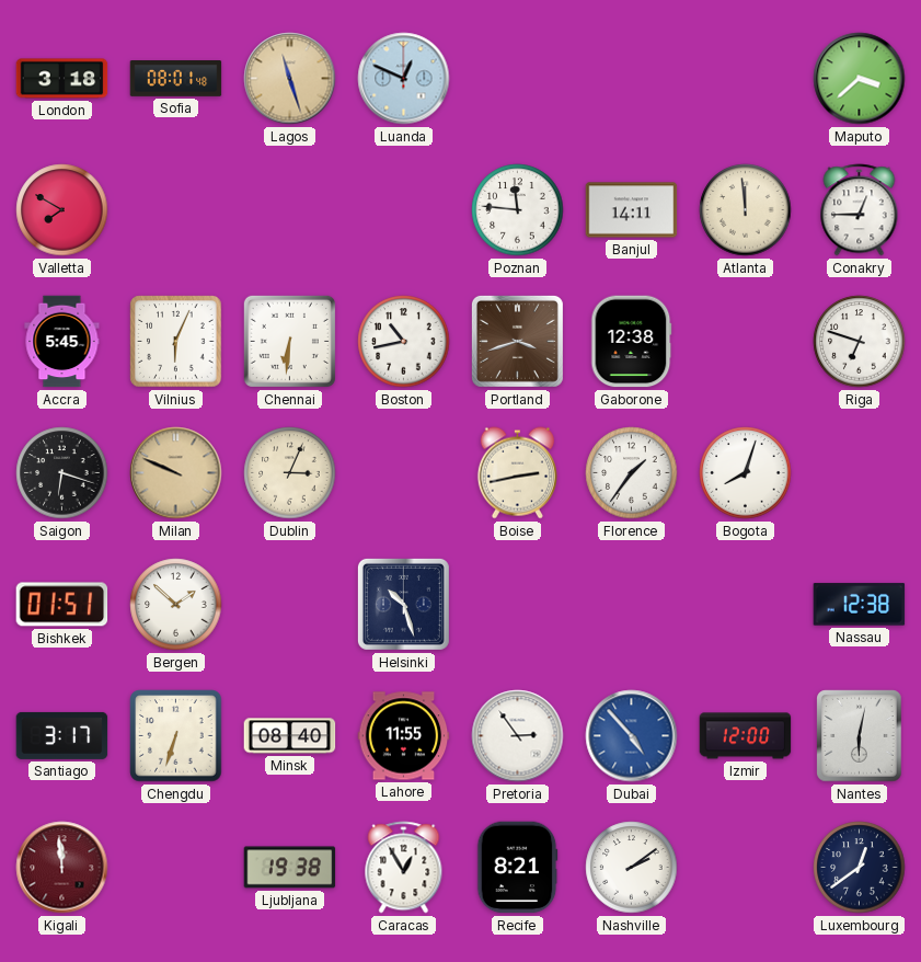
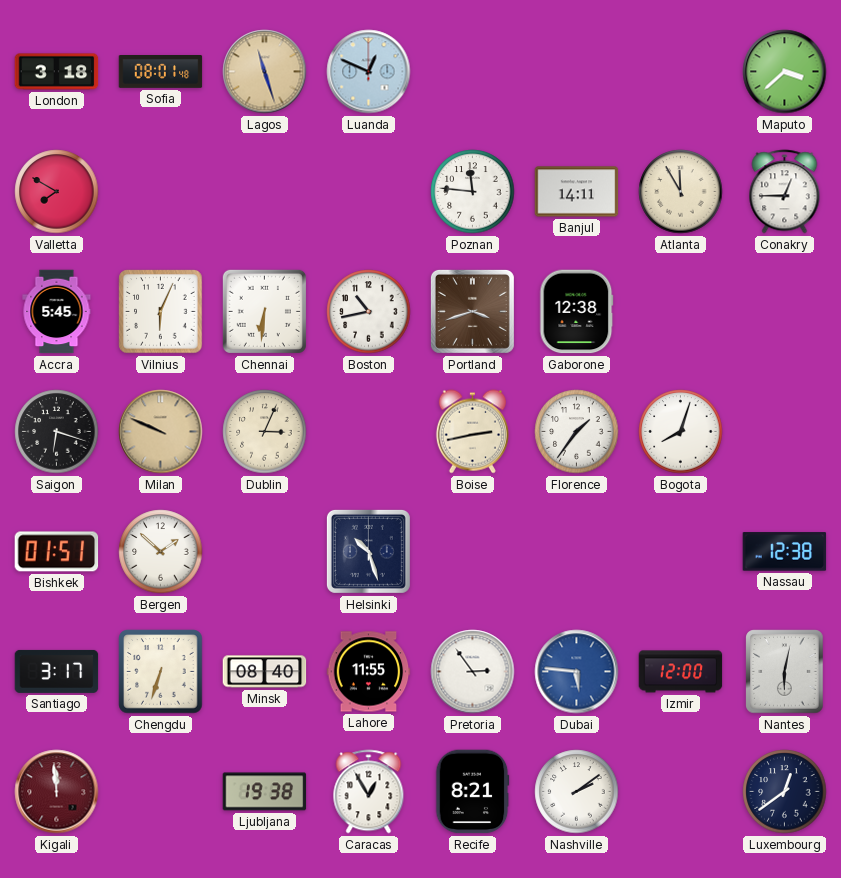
Atlanta: 11:59 -> 11:55 (681, 192)
Riga: 6:48 -> none (860, 342)
Dubai: 4:53 -> 5:46 (577, 672)
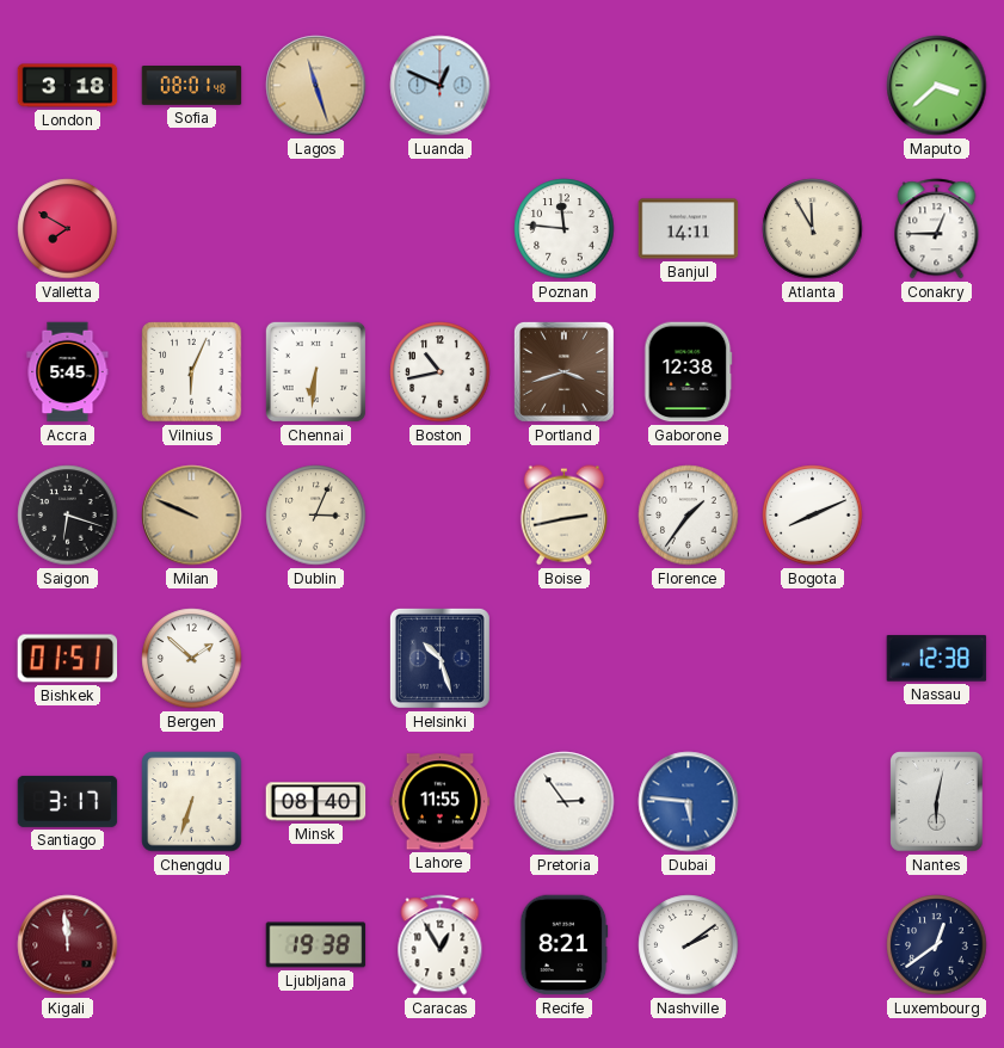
Bogota: 8:03 -> 8:11 (813, 516)
Izmir: 12:00 -> none (681, 672)
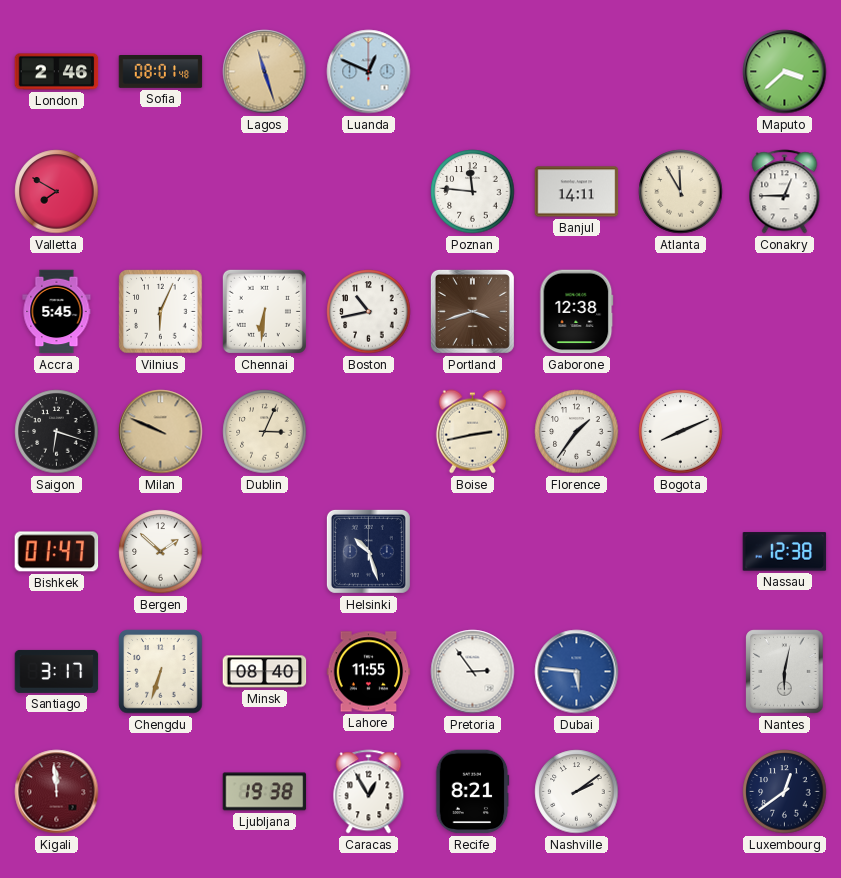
London: 3:18 -> 2:46 (57, 72)
Bishkek: 01:51 -> 01:47 (57, 552)
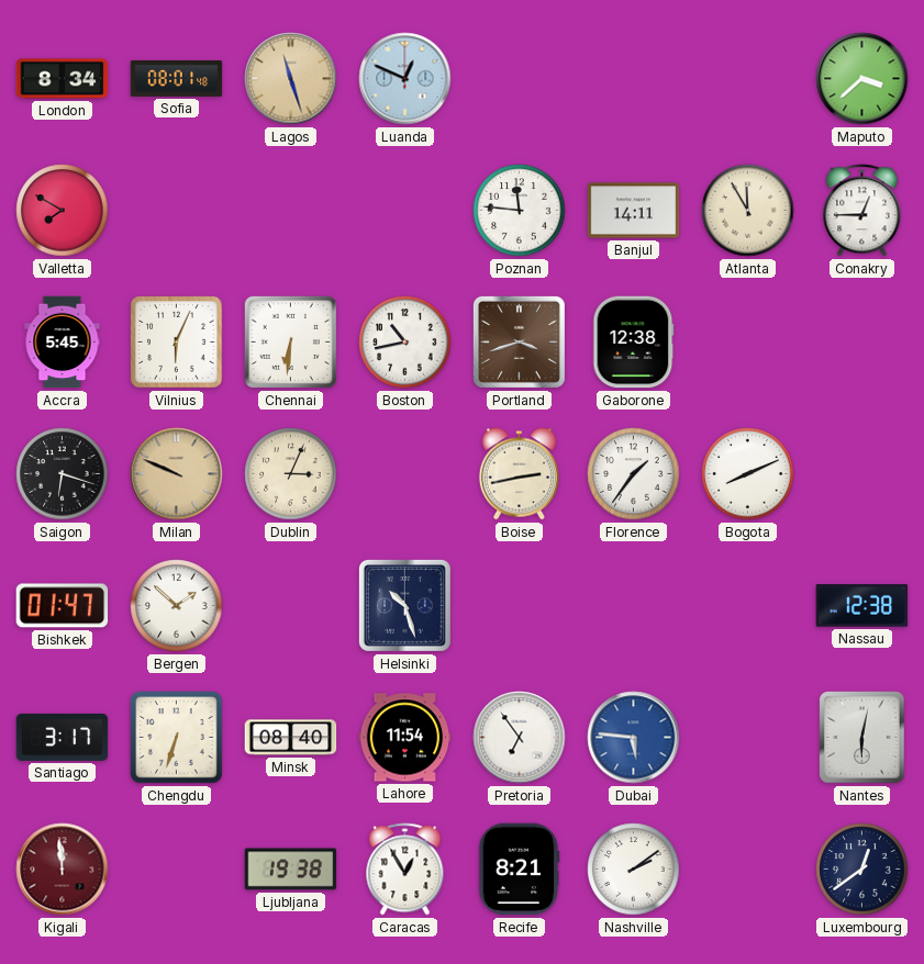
London: 2:46 -> 8:34 (63, 79)
Lahore: 11:55 -> 11:54 (405, 738)
Pretoria: 2:54 -> 6:54 (520, 738)
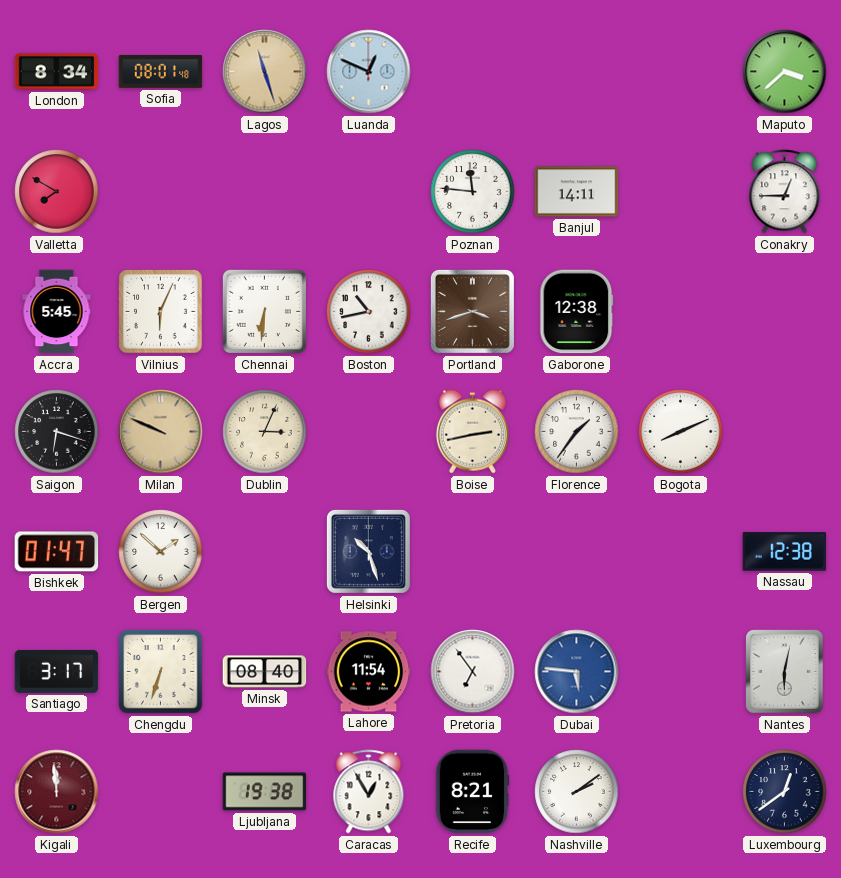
Atlanta: 11:55 -> none (748, 211)
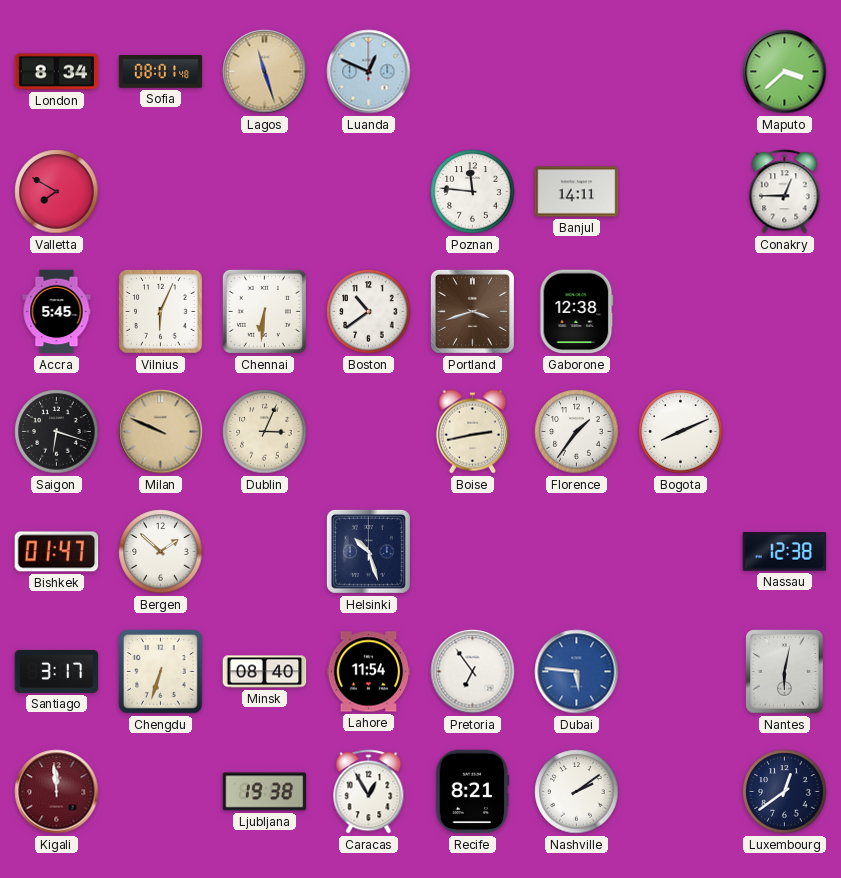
Boston: 10:43 -> 10:39 (369, 312)
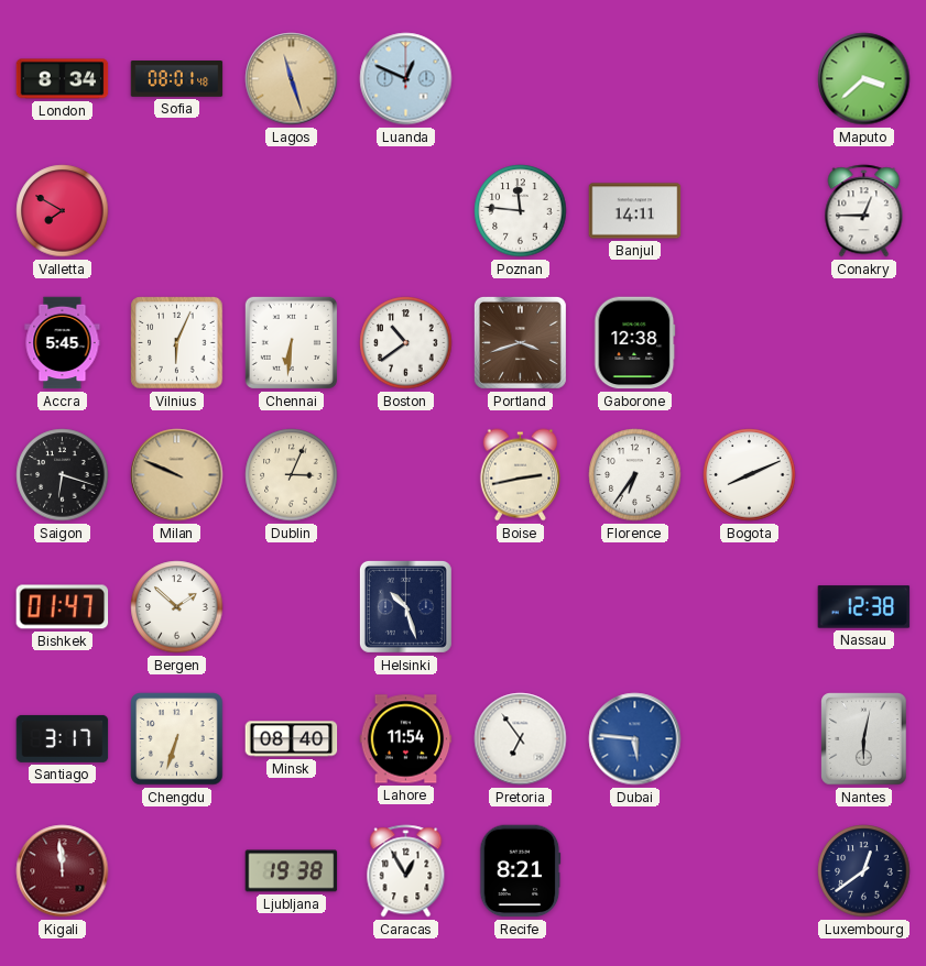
Florence: 1:36 -> 6:36 (635, 475)
Nashville: 2:09 -> none (577, 792)
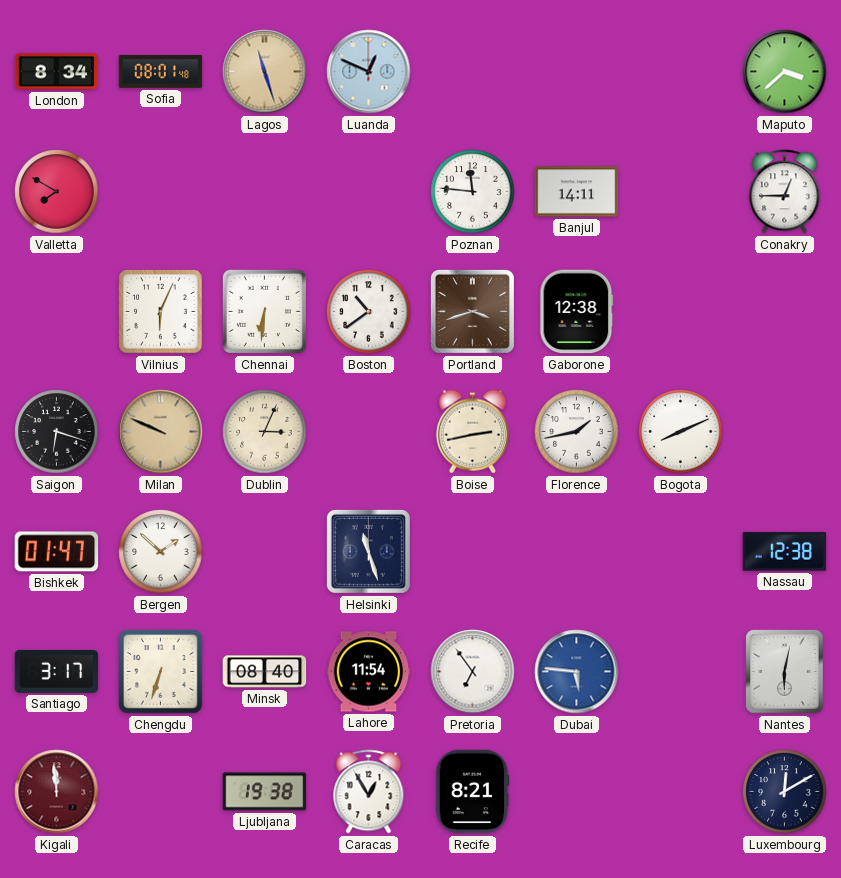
Accra: 5:45 -> none (63, 343)
Florence: 6:36 -> 1:43 (577, 432)
Helsinki: 10:27 -> 11:27 (368, 551)
Luxembourg: 12:39 -> 12:10 (785, 792)
